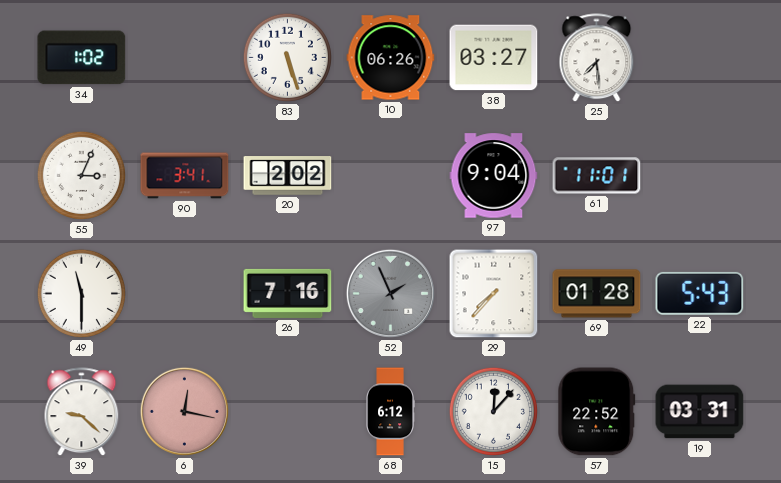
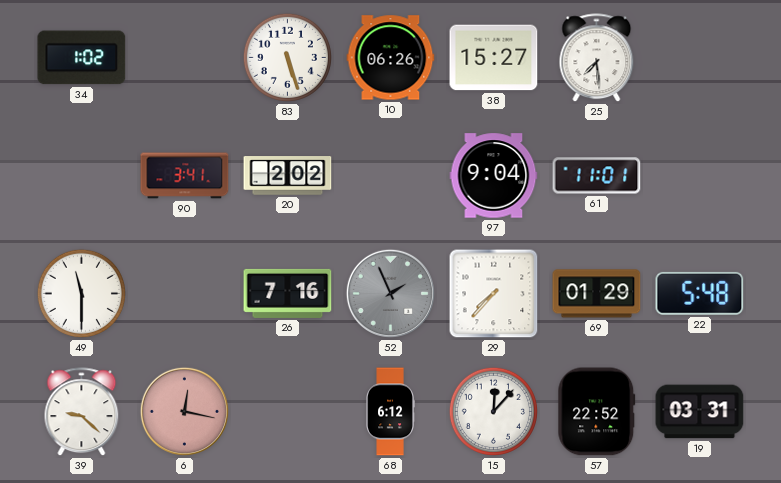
38: 03:27 -> 15:27 (494, 58)
55: 3:04 -> none (81, 175)
69: 01:28 -> 01:29 (597, 294)
22: 5:43 -> 5:48 (700, 293)
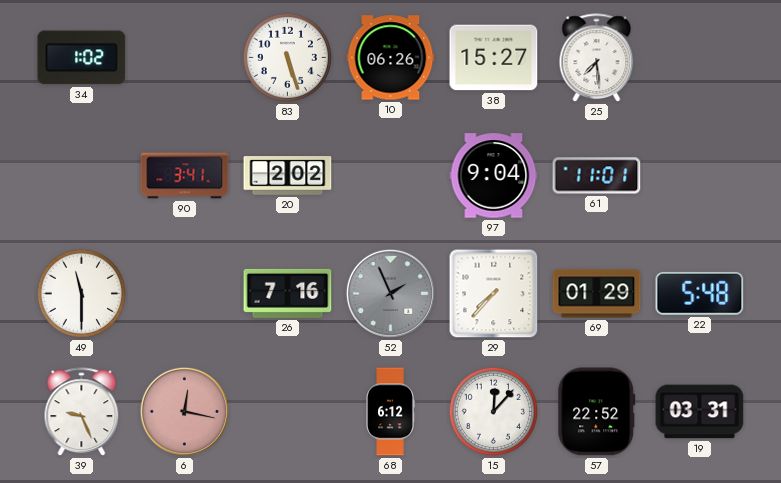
39: 9:22 -> 9:26 (82, 412)
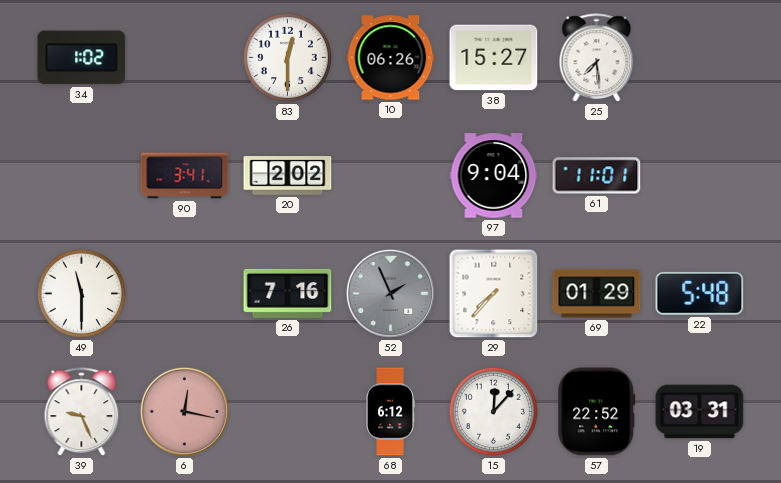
83: 5:27 -> 12:30 (287, 57)
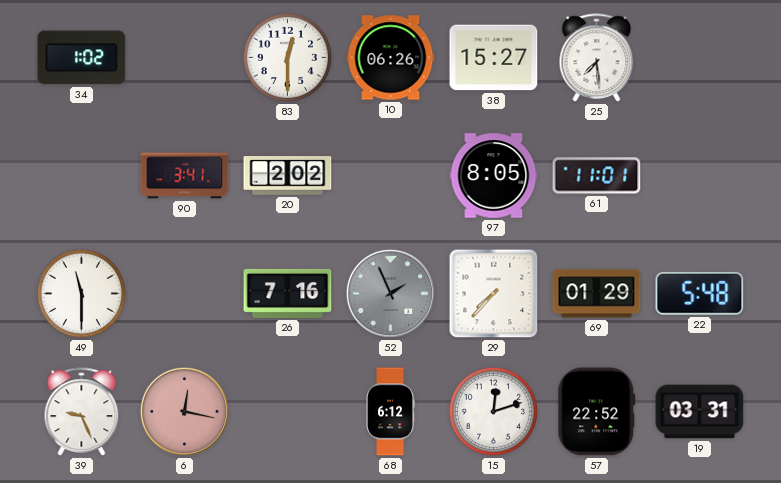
97: 9:04 -> 8:05 (494, 176)
15: 12:07 -> 12:12 (493, 411)
